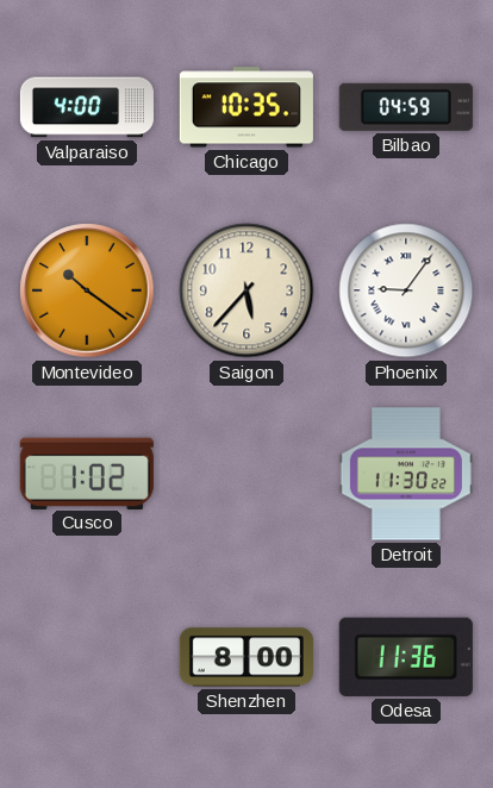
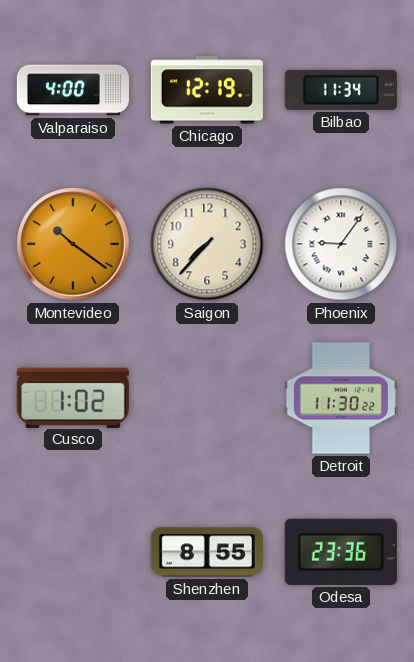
Chicago: 10:35 -> 12:19 (207, 90)
Bilbao: 04:59 -> 11:34 (341, 90)
Saigon: 5:37 -> 7:37 (207, 244)
Shenzhen: 8:00 -> 8:55 (207, 552)
Odesa: 11:36 -> 23:36 (341, 552)
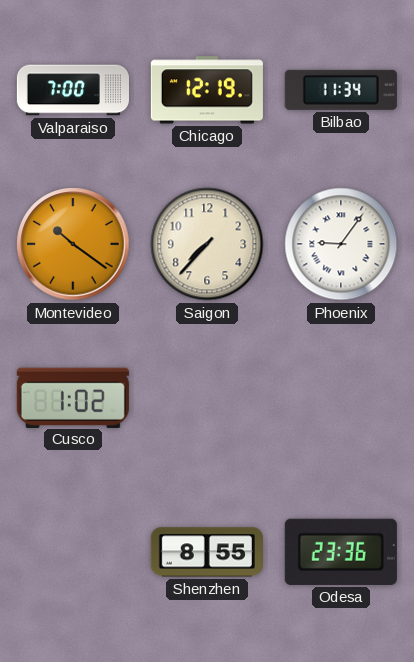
Valparaiso: 4:00 -> 7:00 (73, 90)
Detroit: 11:30 -> none (341, 398)
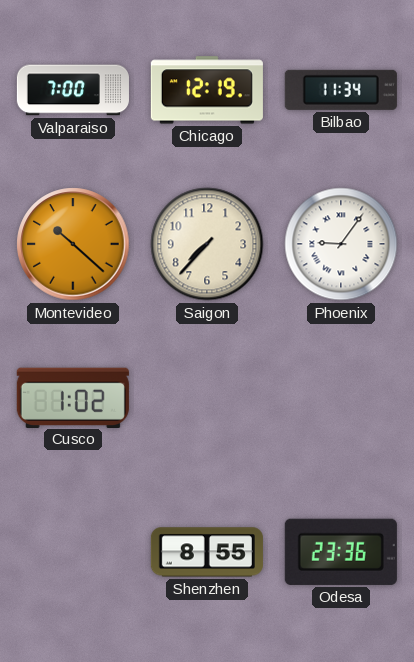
Montevideo: 10:21 -> 10:22 (73, 244)
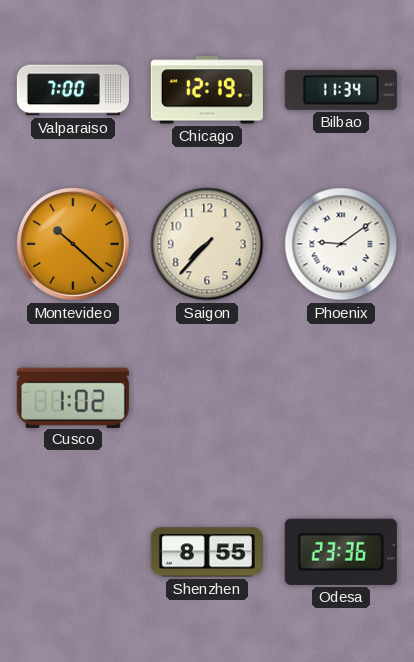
Phoenix: 9:06 -> 9:09 (341, 244)
